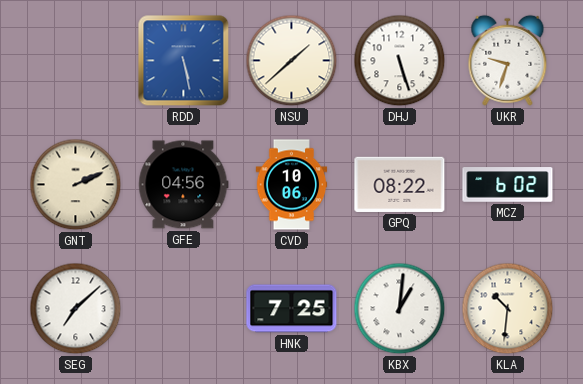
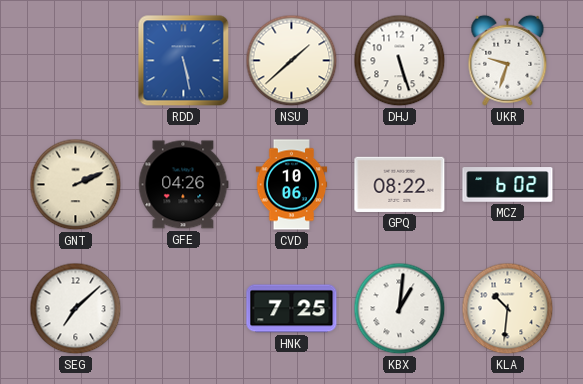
GFE: 04:56 -> 04:26 (184, 185)
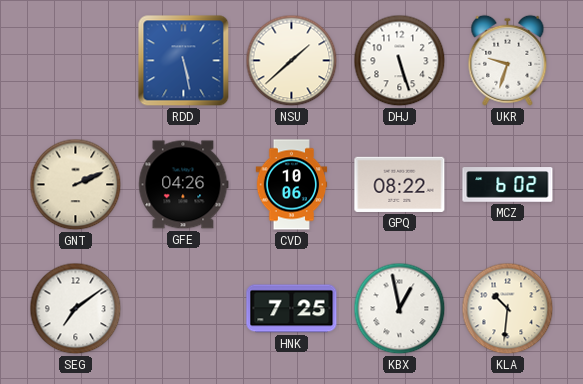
SEG: 7:08 -> 7:09 (76, 309)
KBX: 1:01 -> 12:58 (400, 309)
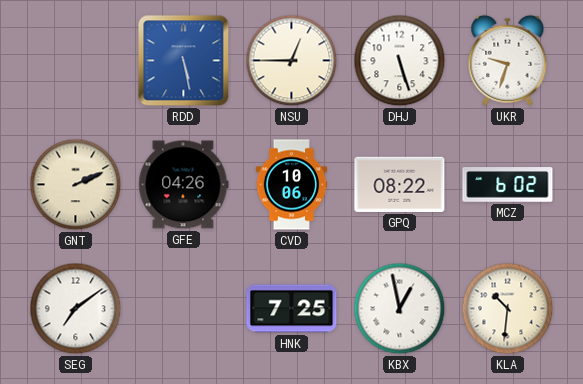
NSU: 1:38 -> 12:45 (292, 61)
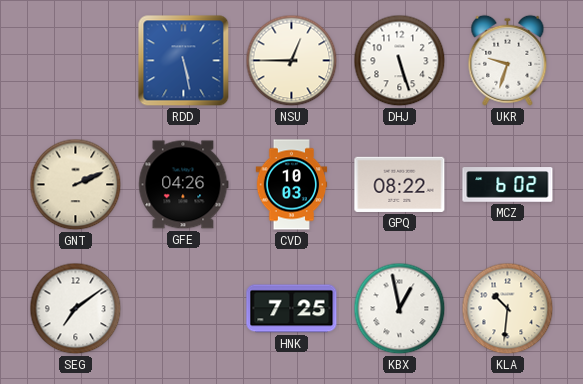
CVD: 10:06 -> 10:03 (292, 185)
